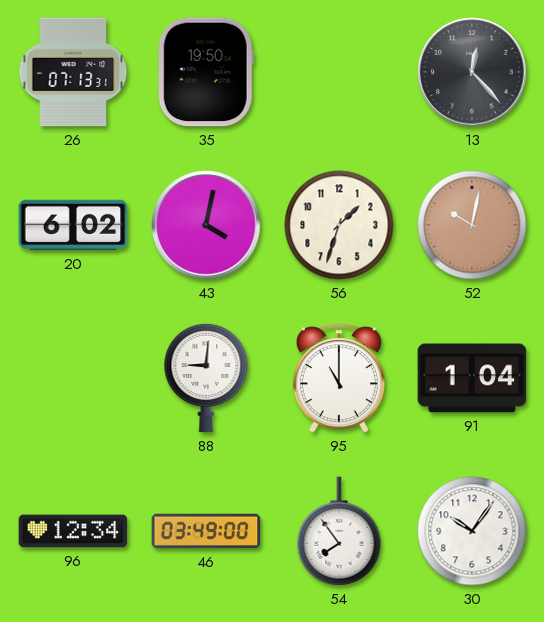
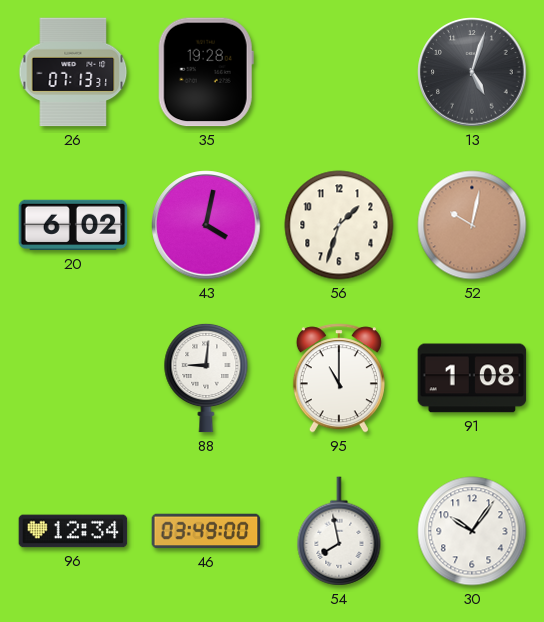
35: 19:50 -> 19:28 (206, 72)
13: 12:23 -> 5:03 (472, 72)
91: 1:04 -> 1:08 (472, 378)
54: 7:54 -> 7:58 (339, 531)
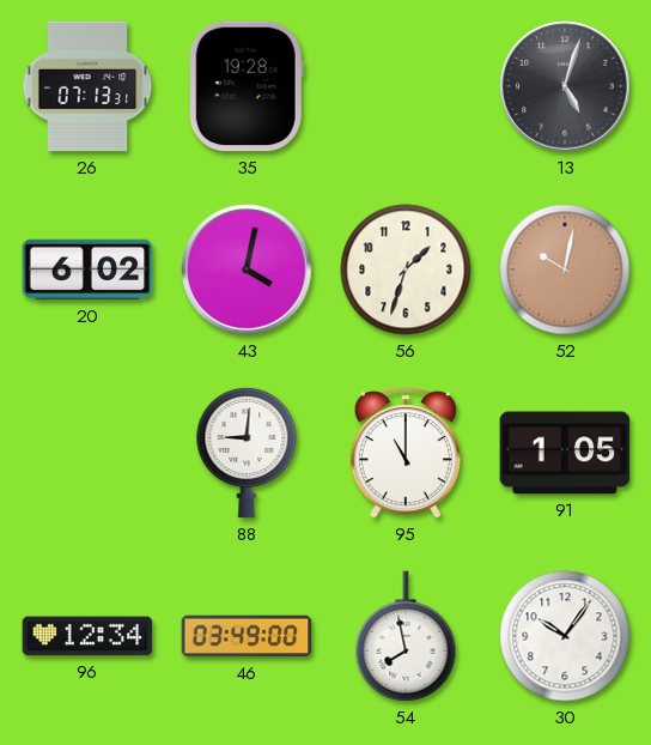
91: 1:08 -> 1:05 (565, 453)
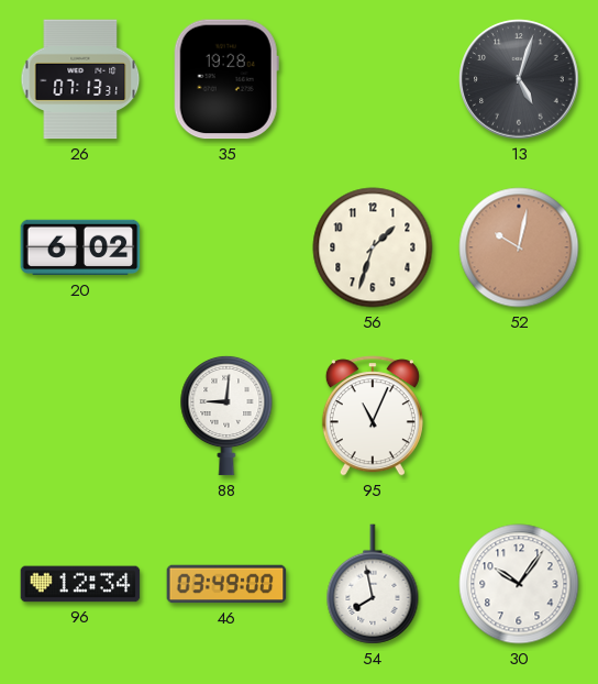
43: 4:02 -> none (247, 269)
95: 11:00 -> 11:04 (373, 416)
91: 1:05 -> none (565, 453)
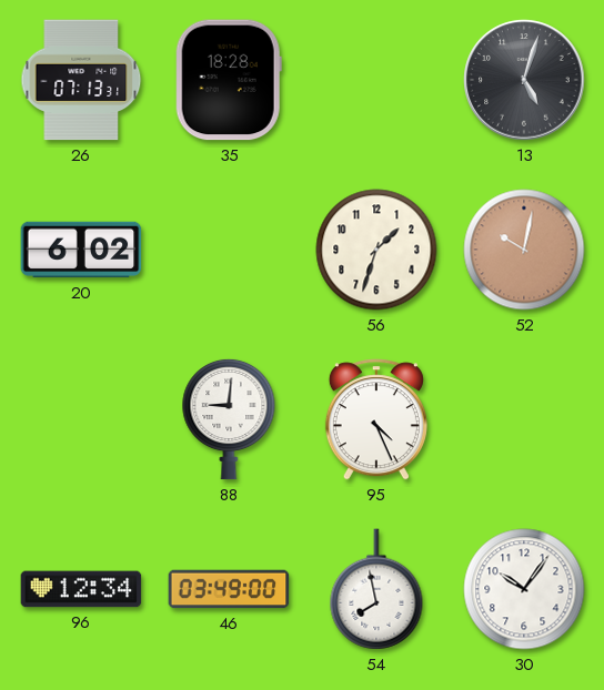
35: 19:28 -> 18:28 (229, 80)
95: 11:04 -> 4:26 (376, 419)
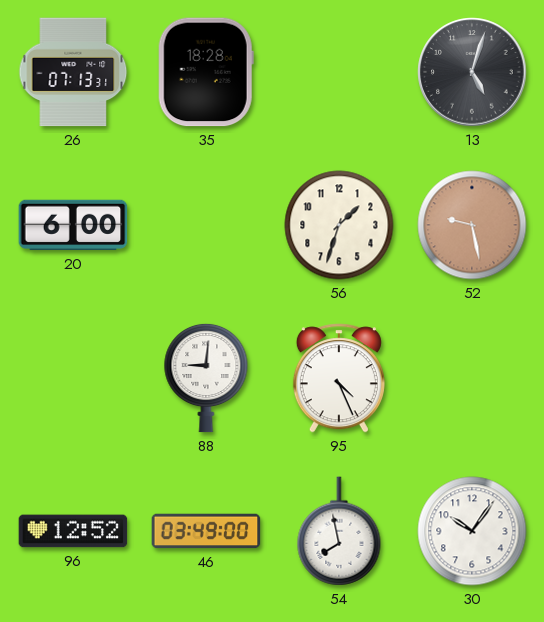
20: 6:02 -> 6:00 (73, 225)
52: 10:02 -> 9:28 (472, 225)
96: 12:34 -> 12:52 (73, 531)
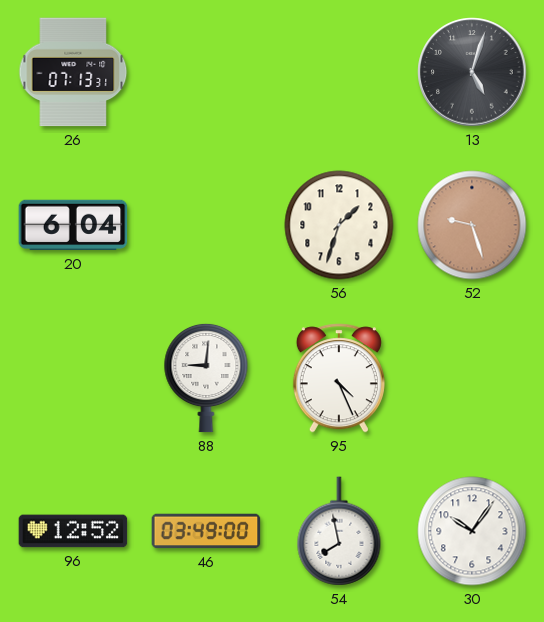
35: 18:28 -> none (206, 72)
20: 6:00 -> 6:04 (73, 225)
52: 9:28 -> 9:27 (472, 225)
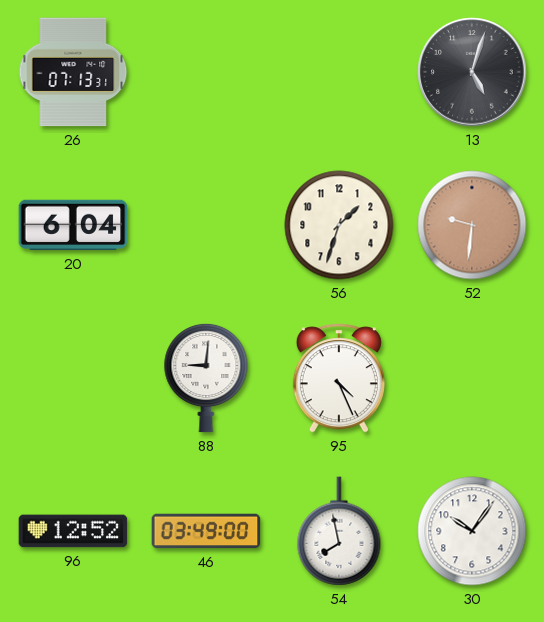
52: 9:27 -> 9:31 (472, 225)
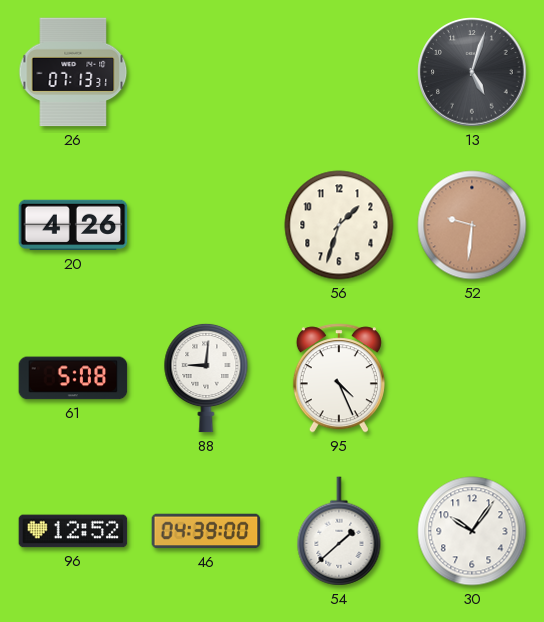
20: 6:04 -> 4:26 (73, 225)
61: none -> 5:08 (73, 378)
46: 03:49 -> 04:39 (206, 531)
54: 7:58 -> 1:38 (339, 531)
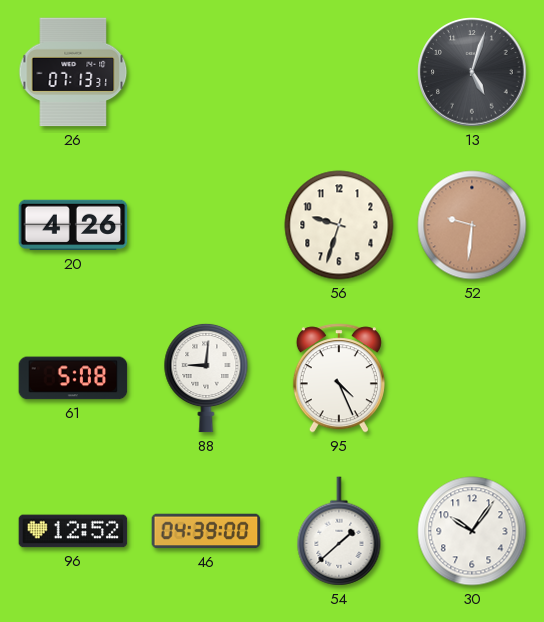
56: 1:33 -> 9:33 (339, 225)
